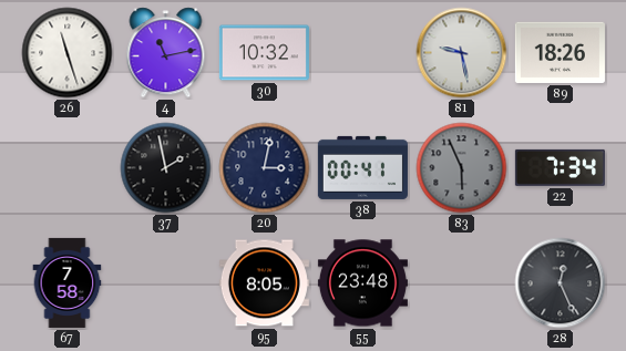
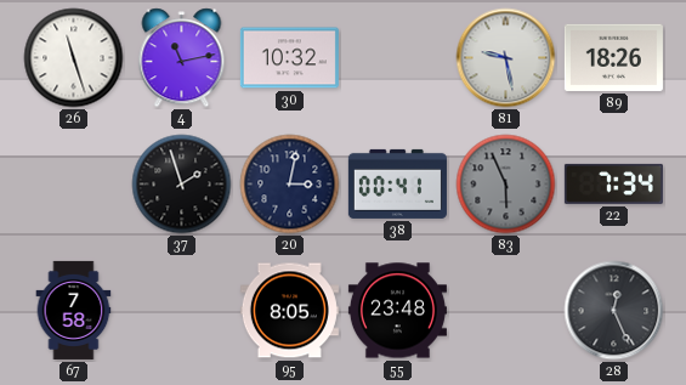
37: 1:58 -> 1:57 (182, 185)
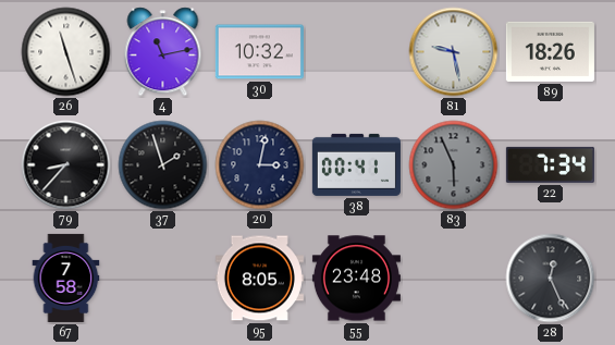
79: none -> 8:37 (66, 165)
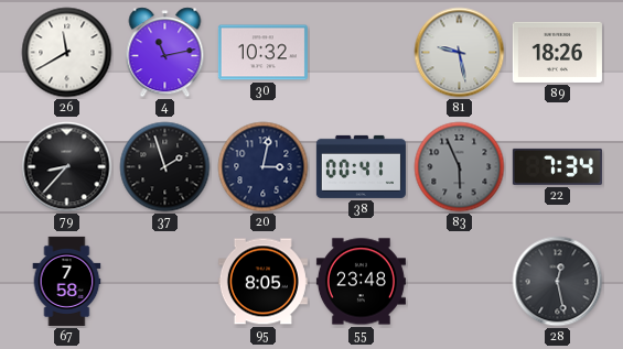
26: 11:27 -> 11:40 (67, 53)
28: 12:26 -> 12:28 (558, 282)
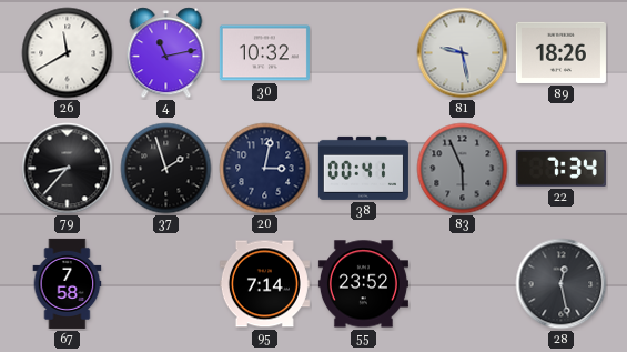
95: 8:05 -> 7:14 (264, 284)
55: 23:48 -> 23:52 (363, 284)
